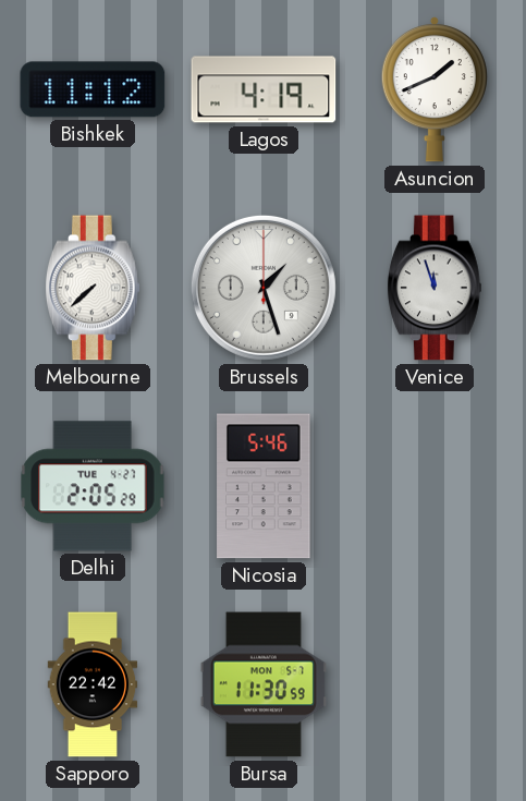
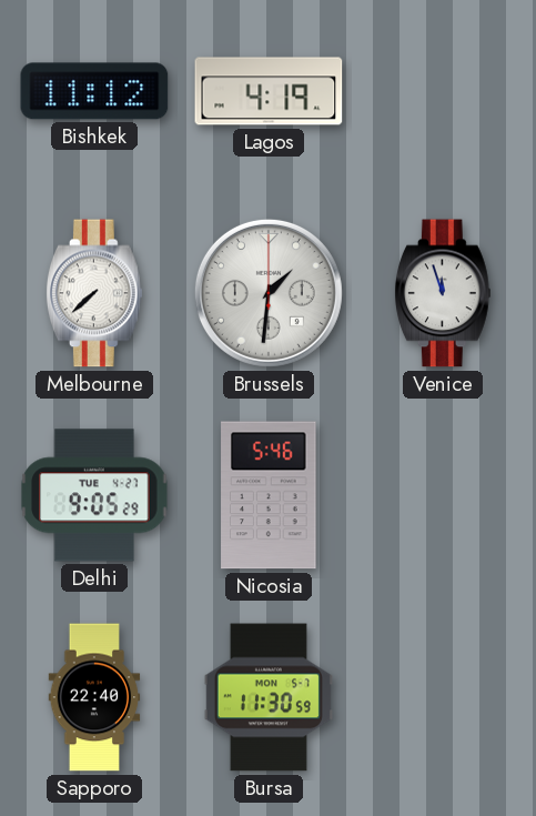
Asuncion: 1:41 -> none (435, 89)
Brussels: 1:27 -> 1:31 (269, 293)
Delhi: 2:05 -> 9:05 (94, 495)
Sapporo: 22:42 -> 22:40 (94, 697)
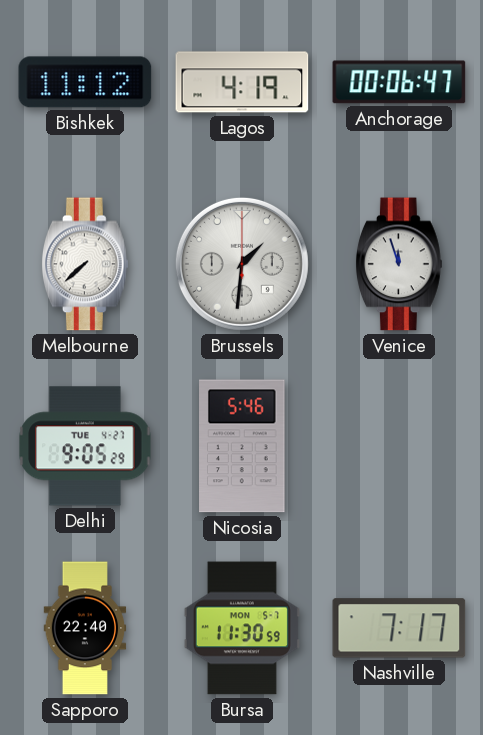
Anchorage: none -> 00:06 (399, 82)
Nashville: none -> 7:17 (399, 628)
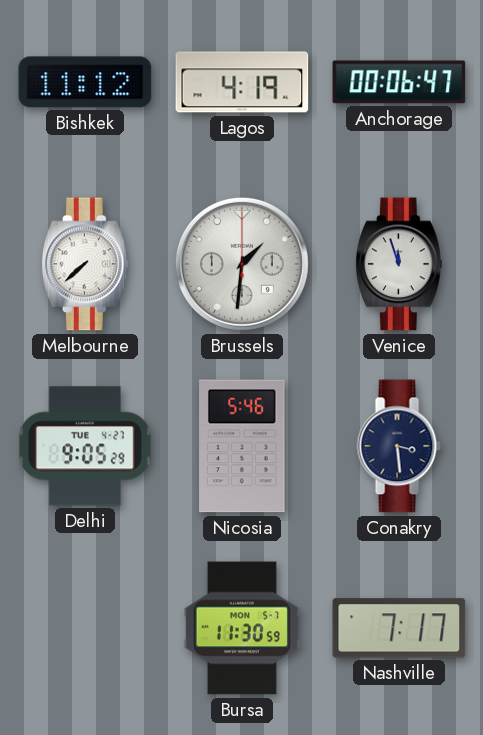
Conakry: none -> 3:29 (399, 446)
Sapporo: 22:40 -> none (85, 628)
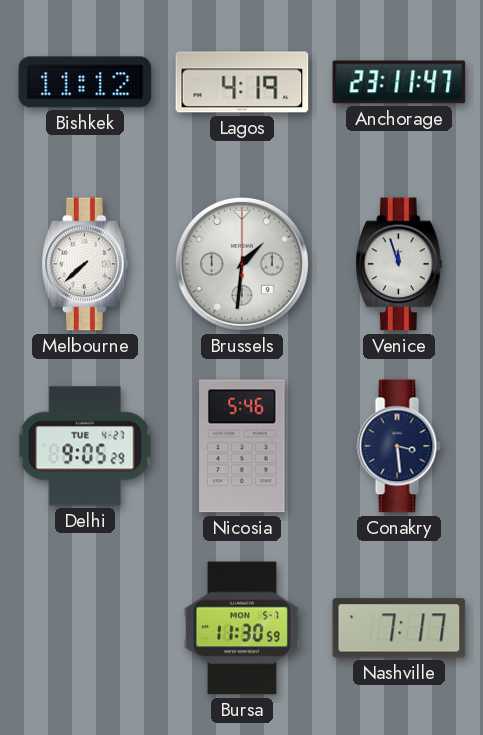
Anchorage: 00:06 -> 23:11 (399, 82)
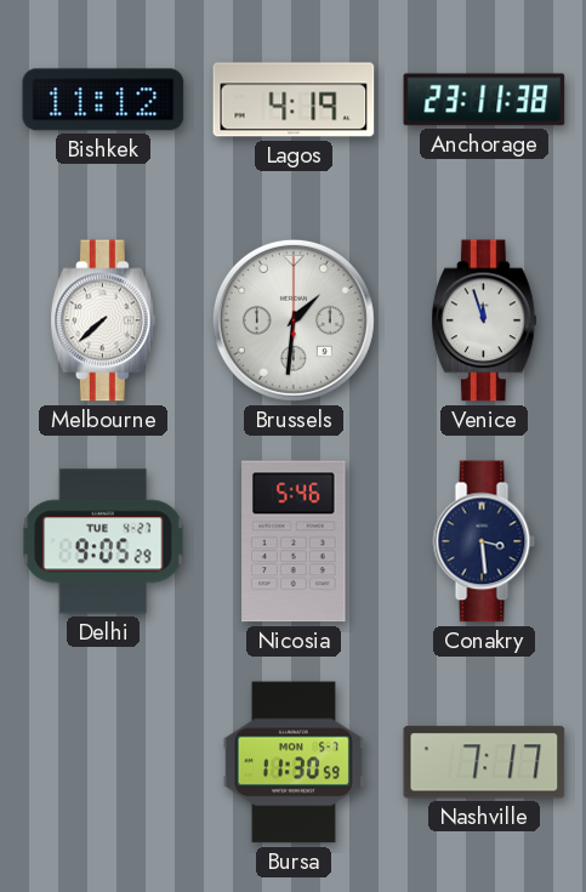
Anchorage: 23:11:47 -> 23:11:38 (484, 100)
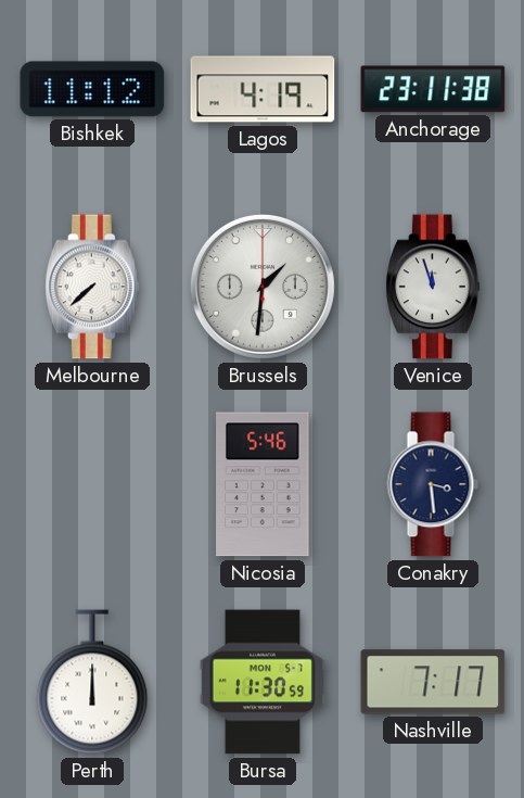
Delhi: 9:05 -> none (103, 541)
Perth: none -> 12:00 (92, 682)
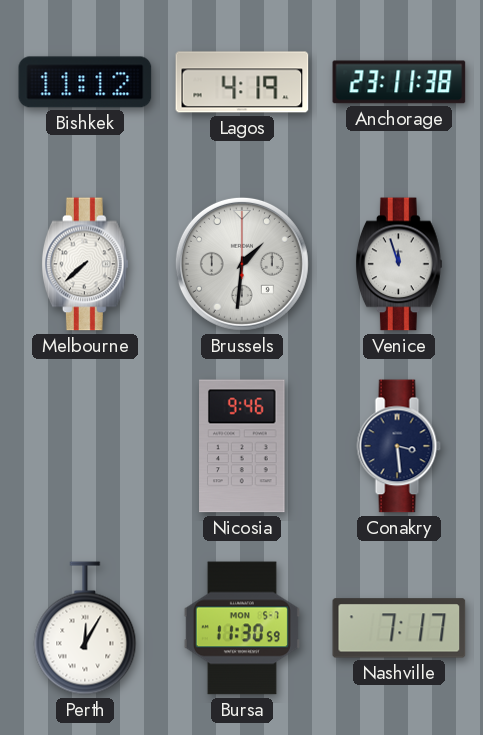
Nicosia: 5:46 -> 9:46 (242, 446)
Perth: 12:00 -> 12:05 (85, 628)
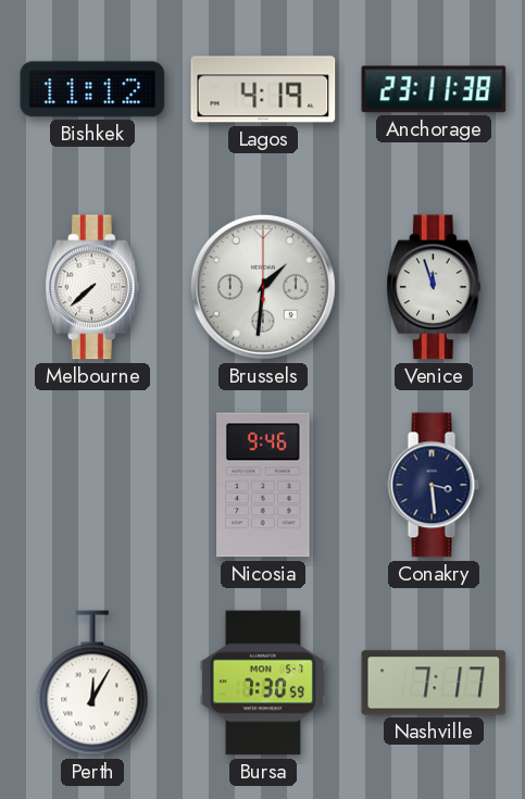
Bursa: 11:30 -> 7:30 (263, 683)
